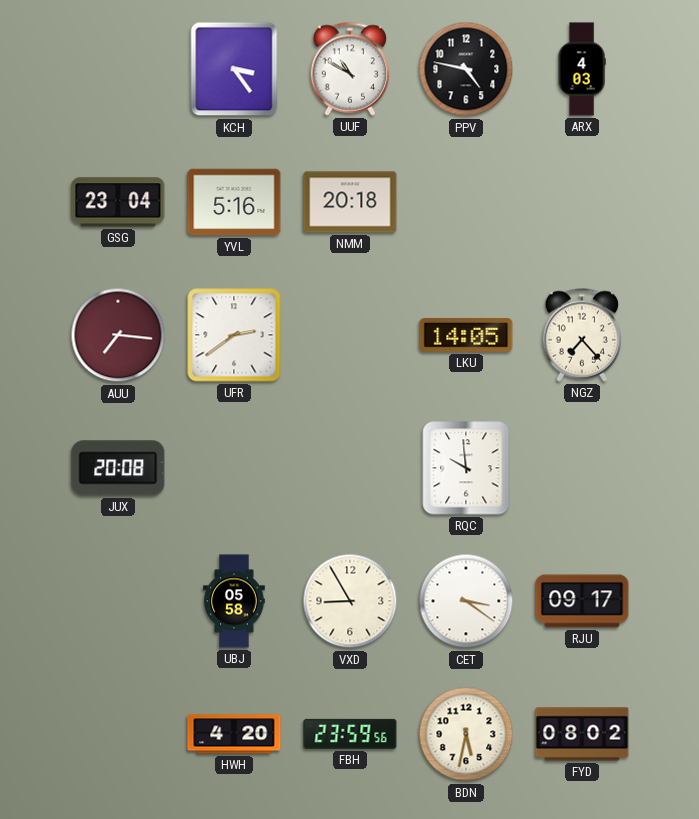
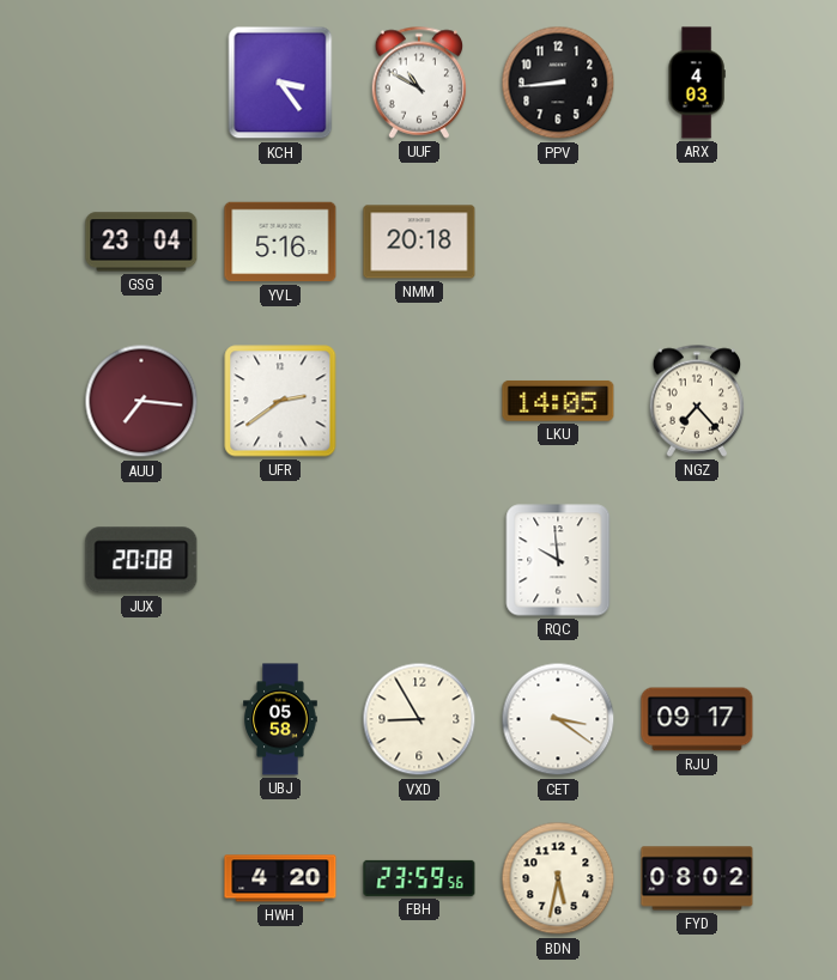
PPV: 4:47 -> 8:44 (558, 83)
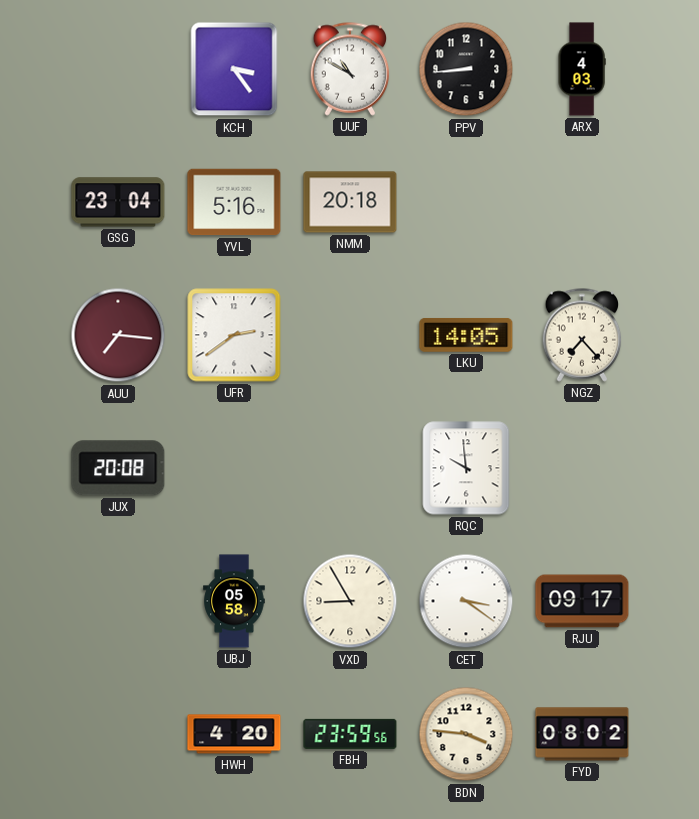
BDN: 5:32 -> 3:46 (466, 734)
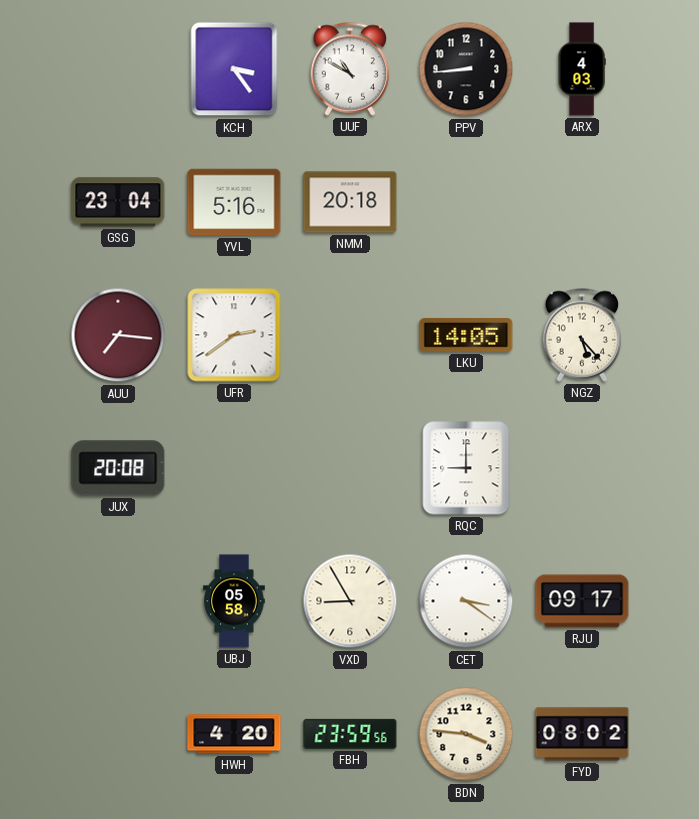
NGZ: 7:23 -> 5:23 (582, 335)
RQC: 9:59 -> 9:00 (466, 468)
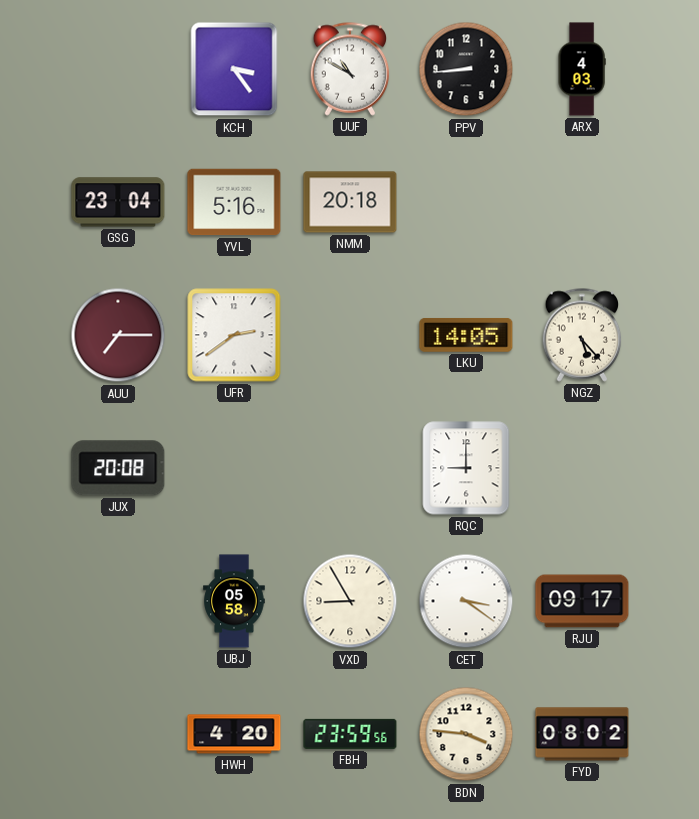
AUU: 7:16 -> 7:15 (118, 335)
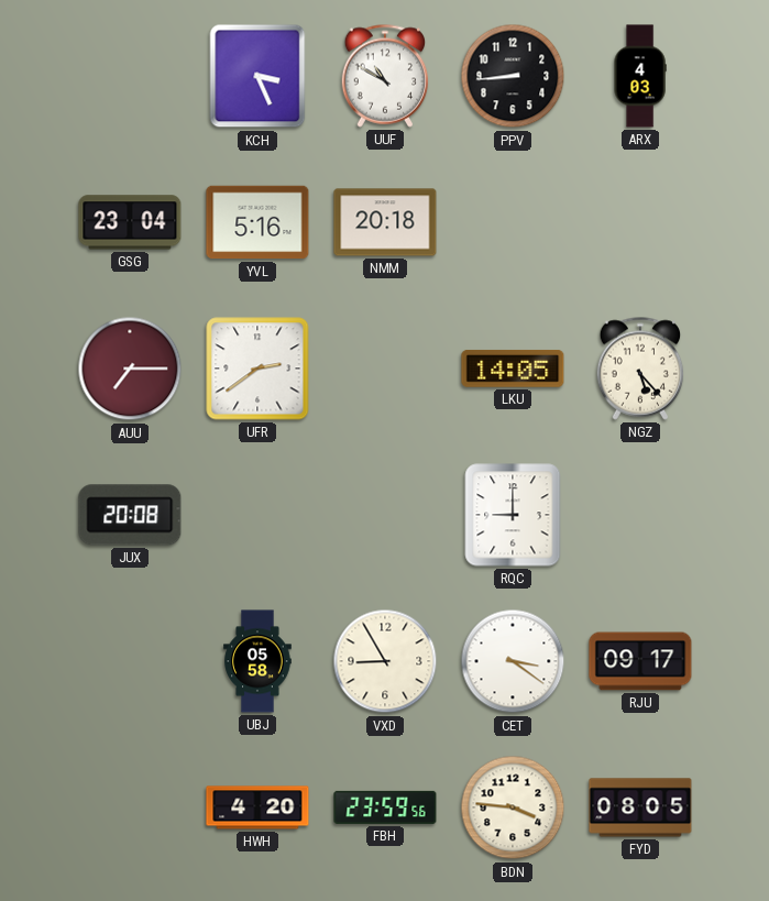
KCH: 3:24 -> 3:26 (257, 76)
FYD: 08:02 -> 08:05 (640, 807)
